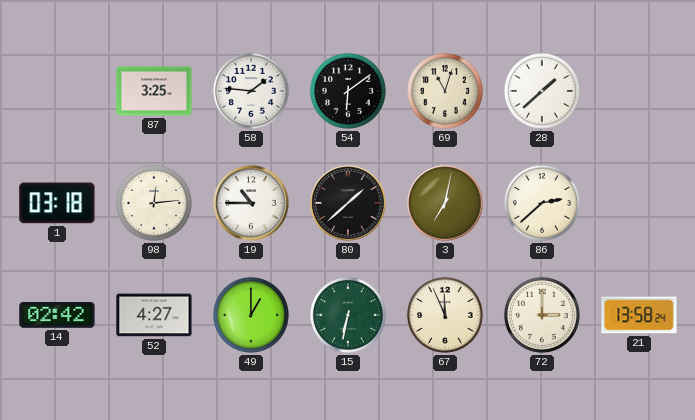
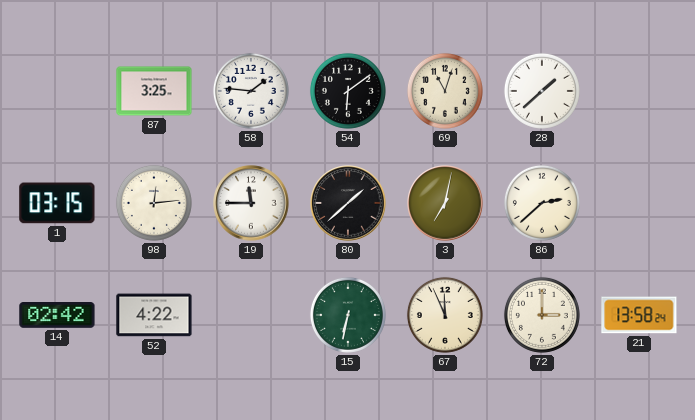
1: 03:18 -> 03:15 (57, 203)
19: 10:45 -> 11:45 (251, 203)
52: 4:27 -> 4:22 (154, 315)
49: 1:00 -> none (251, 315)
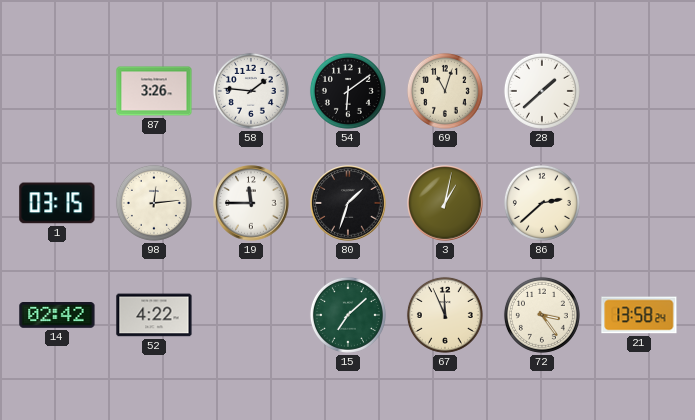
87: 3:25 -> 3:26 (154, 91)
80: 1:38 -> 1:33 (348, 203)
3: 7:02 -> 1:02 (445, 203)
15: 6:32 -> 7:08 (348, 315)
72: 3:00 -> 3:24 (542, 315)
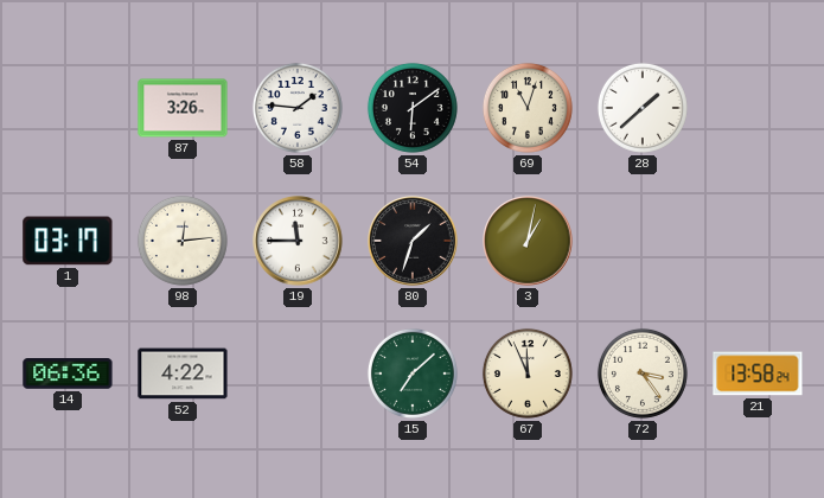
1: 03:15 -> 03:17 (68, 241)
86: 2:38 -> none (542, 203)
14: 02:42 -> 06:36 (68, 373)
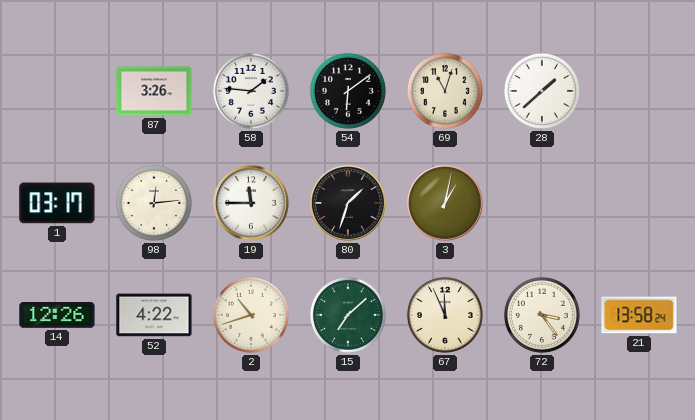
14: 06:36 -> 12:26 (57, 315)
2: none -> 10:42 (251, 315)
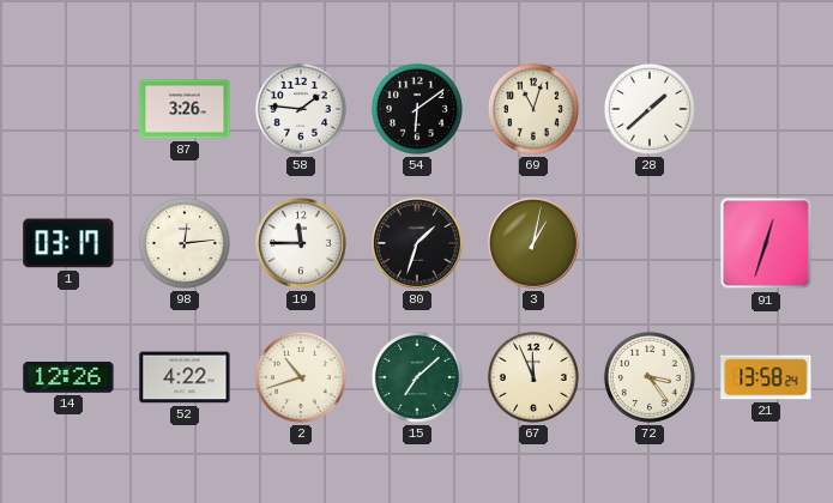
91: none -> 12:33 (766, 243)
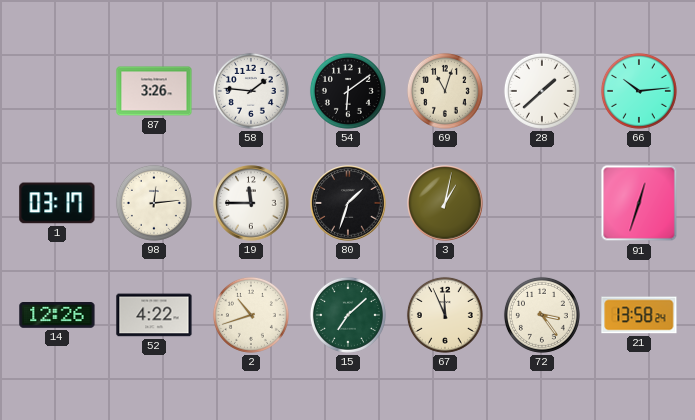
66: none -> 10:14 (639, 91)
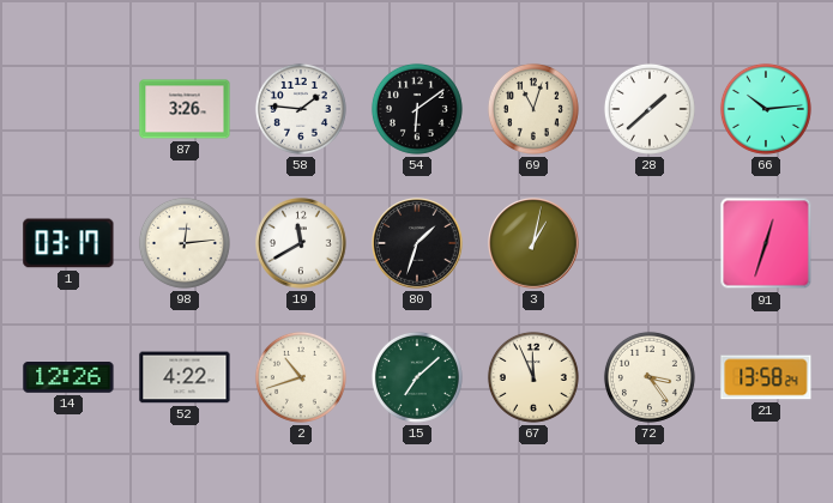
19: 11:45 -> 11:40 (301, 243)
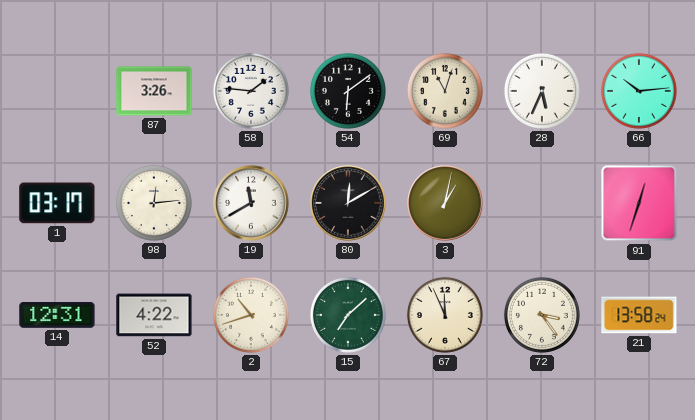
28: 1:38 -> 5:34 (542, 91)
80: 1:33 -> 12:10 (348, 203)
14: 12:26 -> 12:31 (57, 315)
